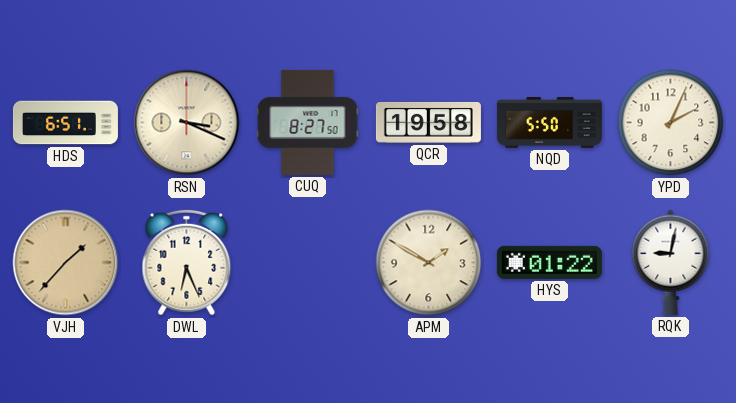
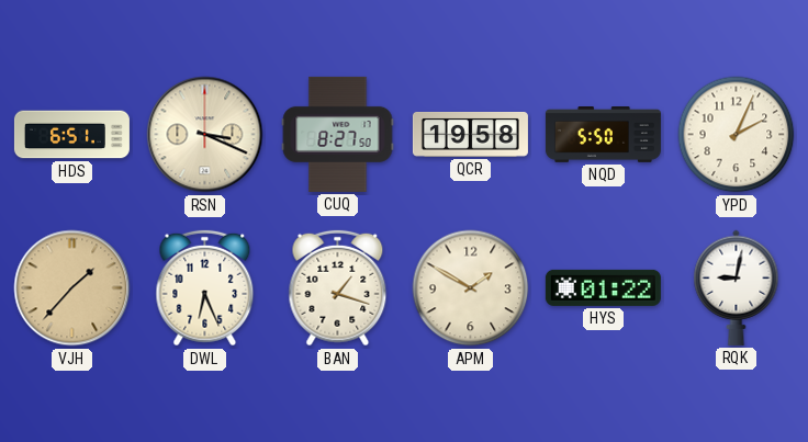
BAN: none -> 1:18 (338, 288)
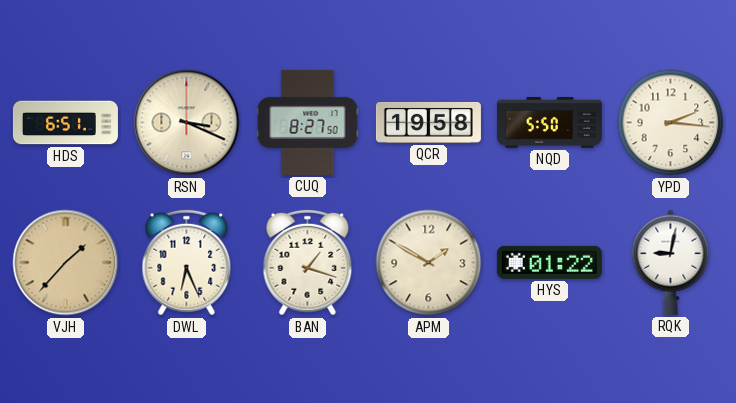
YPD: 2:04 -> 2:16 (671, 123)
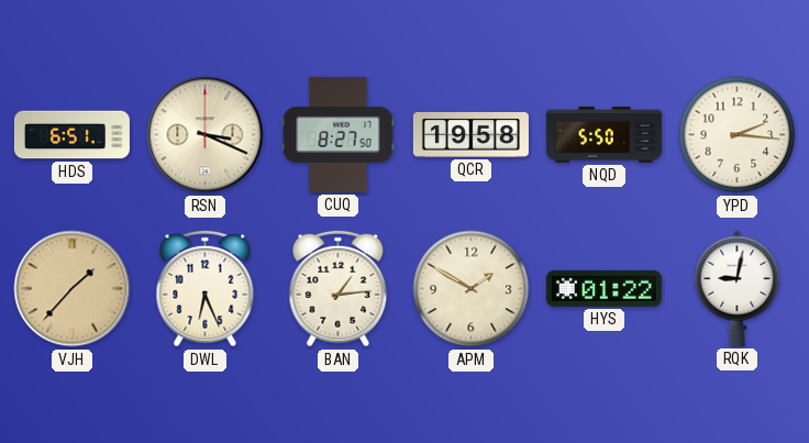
BAN: 1:18 -> 1:14 (339, 289)
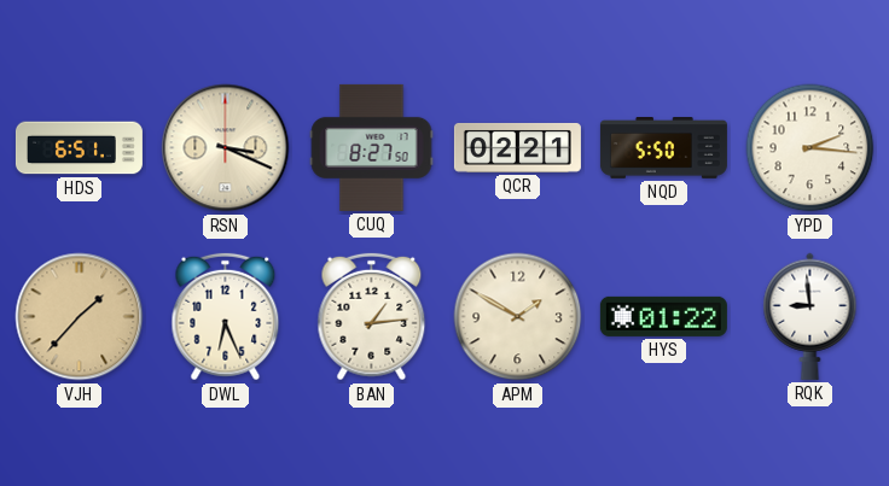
QCR: 19:58 -> 02:21 (517, 147)
RQK: 9:02 -> 8:59 (810, 316)
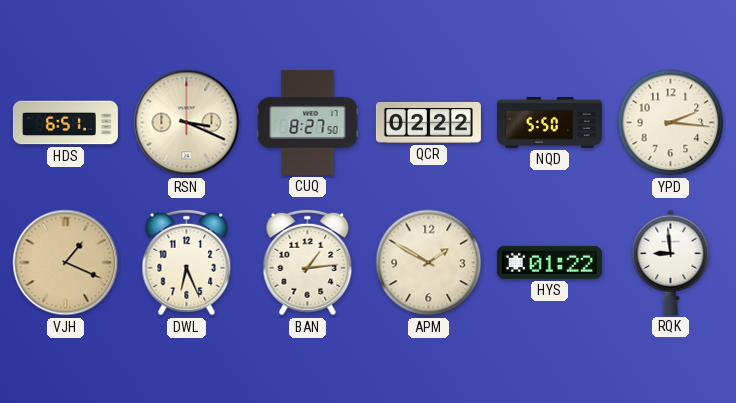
QCR: 02:21 -> 02:22 (428, 122)
VJH: 1:37 -> 1:19 (66, 263)
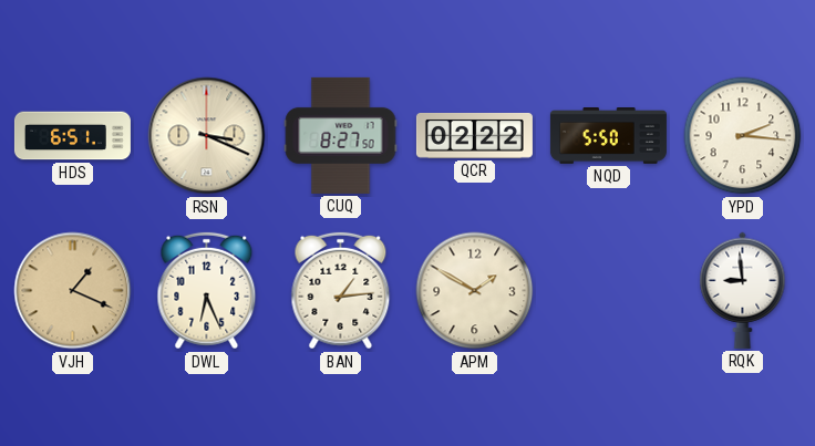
HYS: 01:22 -> none (549, 262)
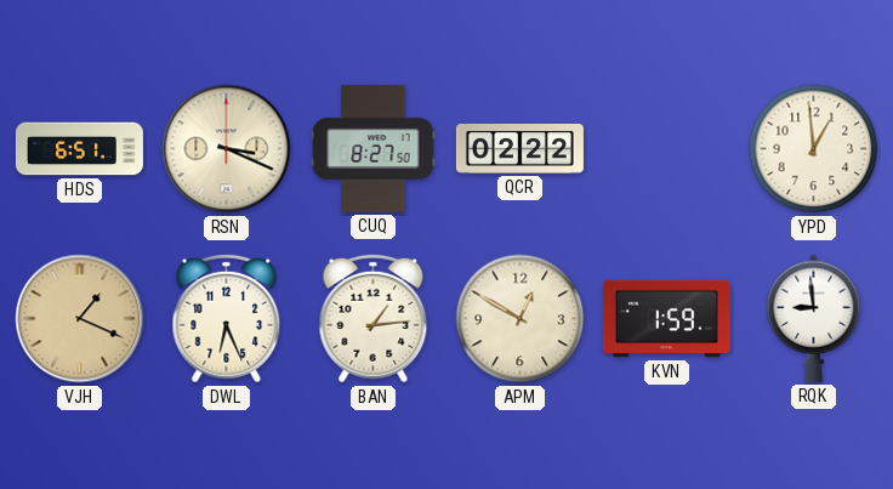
NQD: 5:50 -> none (608, 136)
YPD: 2:16 -> 12:59 (814, 149)
APM: 1:50 -> 12:50 (521, 319)
KVN: none -> 1:59 (666, 319)
